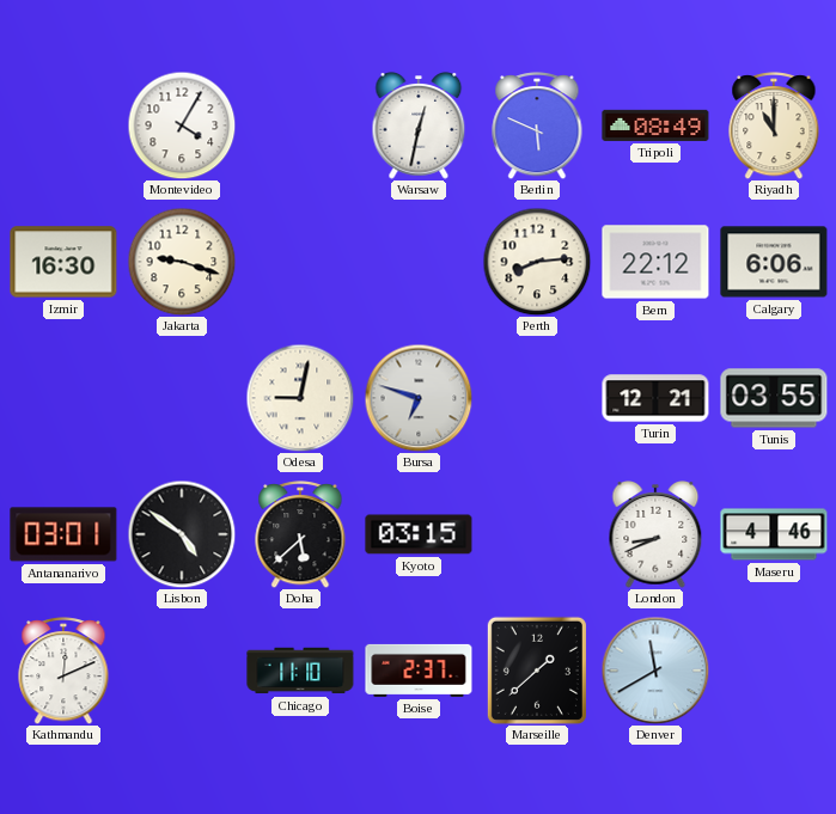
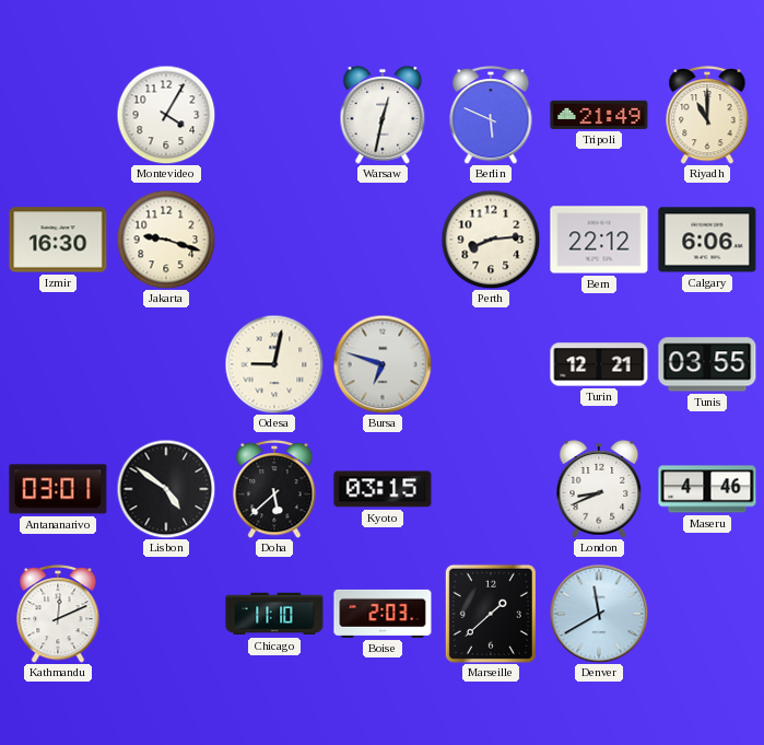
Tripoli: 08:49 -> 21:49 (599, 115)
Boise: 2:37 -> 2:03 (383, 614)
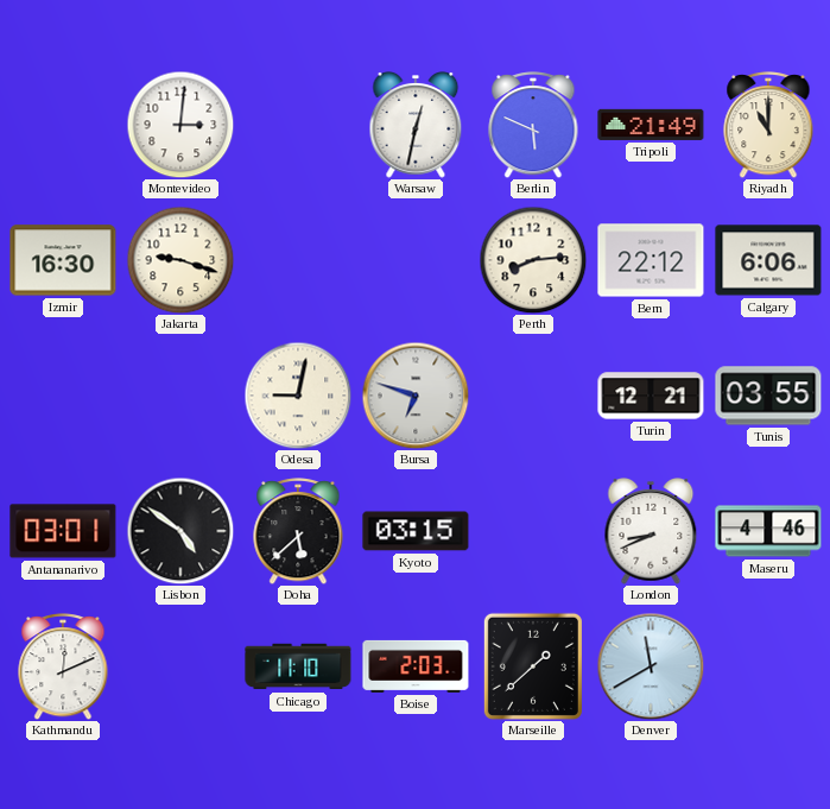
Montevideo: 4:05 -> 3:01 (180, 125)
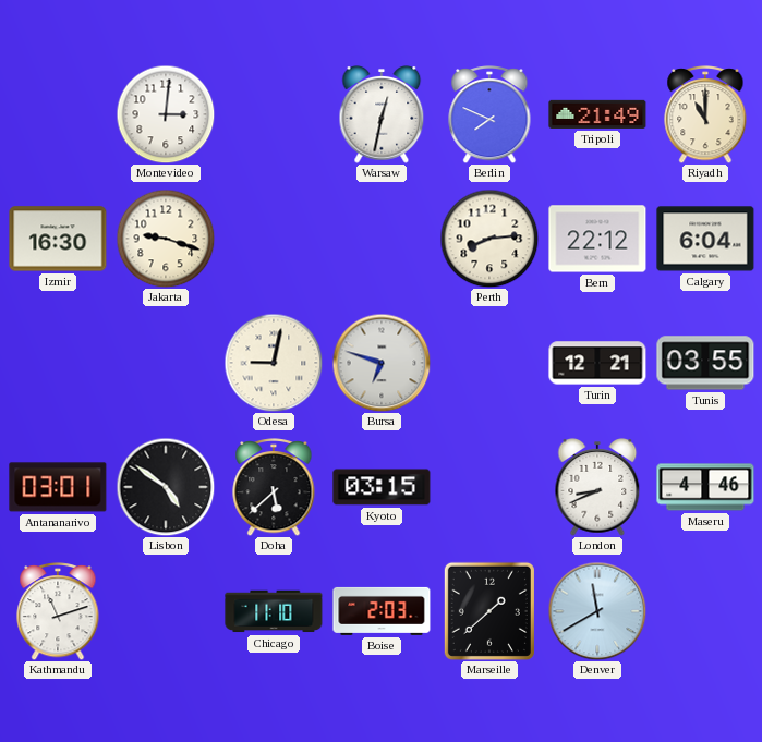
Berlin: 5:49 -> 7:49 (489, 114)
Calgary: 6:06 -> 6:04 (705, 239)
Kathmandu: 12:11 -> 11:12 (58, 611)
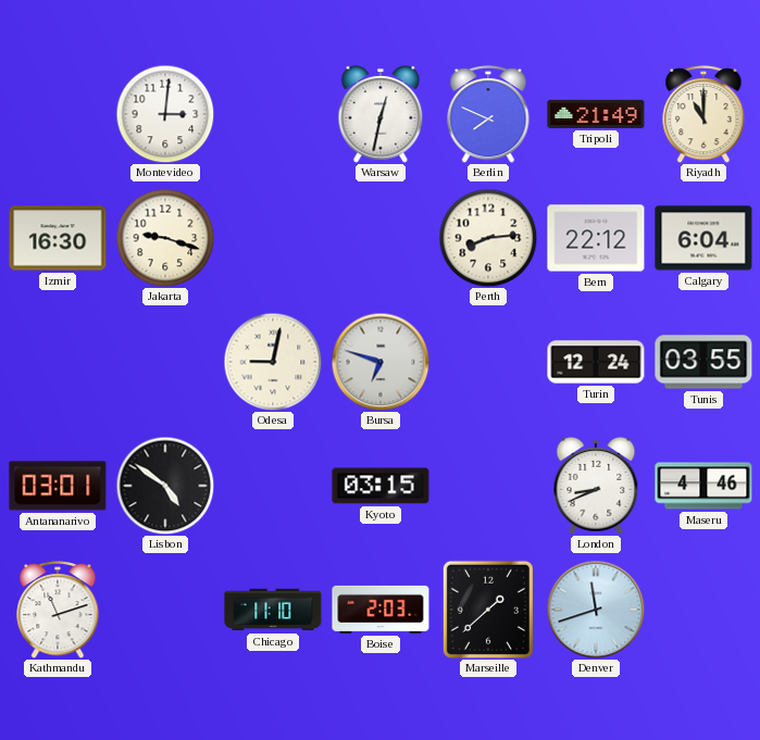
Turin: 12:21 -> 12:24 (596, 362)
Doha: 5:38 -> none (274, 487)
Denver: 11:40 -> 11:42 (596, 610)
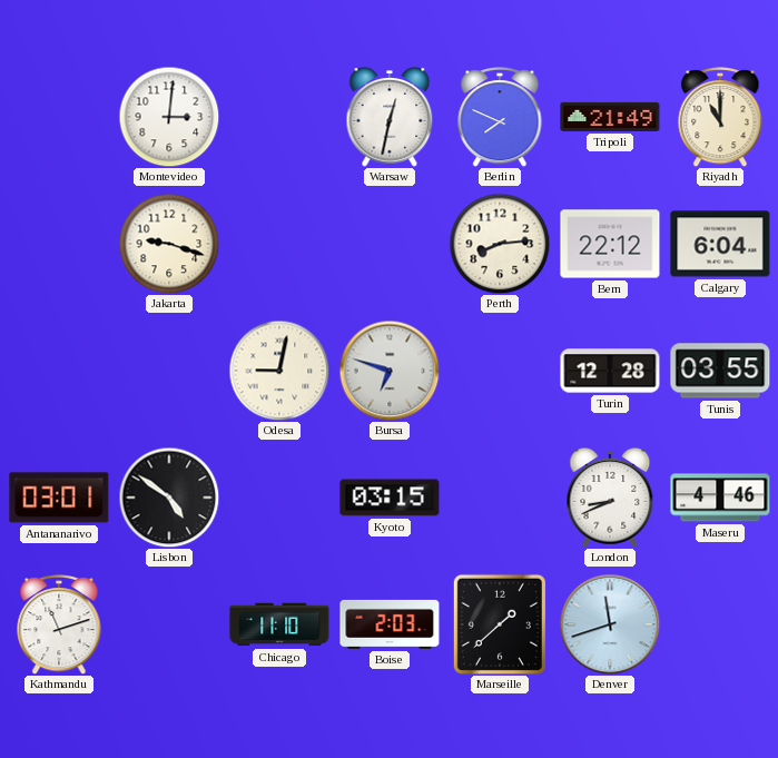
Izmir: 16:30 -> none (58, 238)
Turin: 12:24 -> 12:28 (610, 371)
